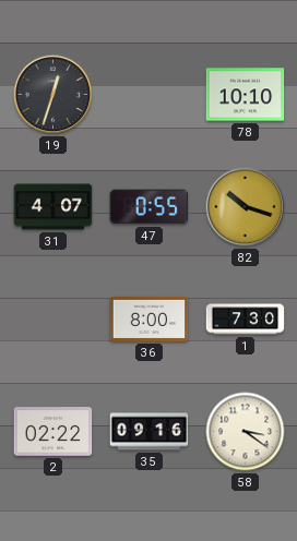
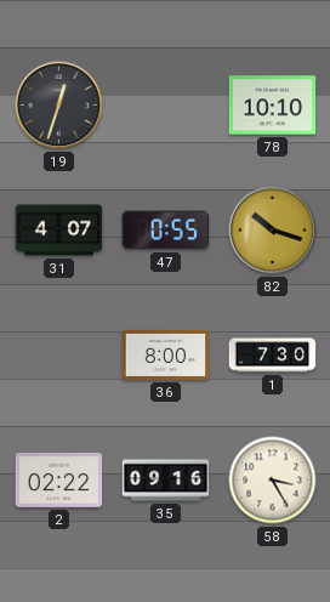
58: 3:21 -> 3:25 (273, 481)
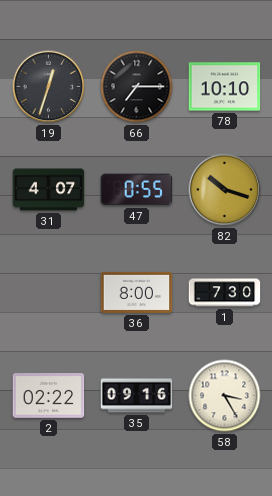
66: none -> 7:15 (137, 87)
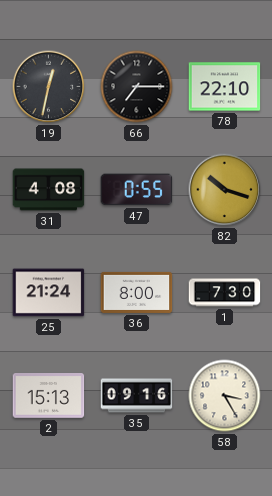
19: 12:33 -> 12:32 (49, 87)
78: 10:10 -> 22:10 (225, 87)
31: 4:07 -> 4:08 (49, 190)
25: none -> 21:24 (49, 293)
2: 02:22 -> 15:13 (49, 396)
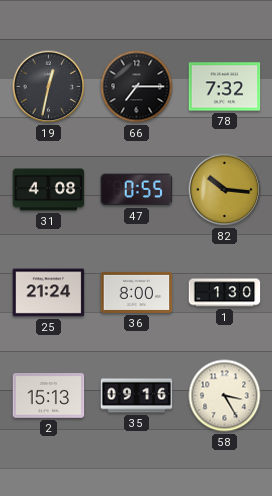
78: 22:10 -> 7:32 (225, 87)
82: 10:18 -> 10:16 (225, 190)
1: 7:30 -> 1:30 (225, 293)
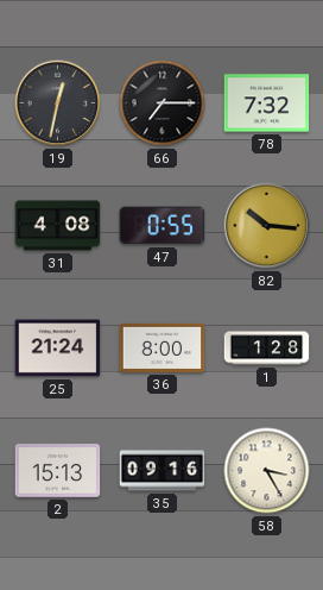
1: 1:30 -> 1:28 (267, 349)
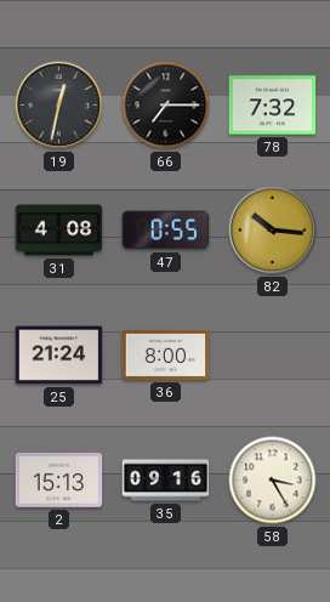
1: 1:28 -> none (267, 349)
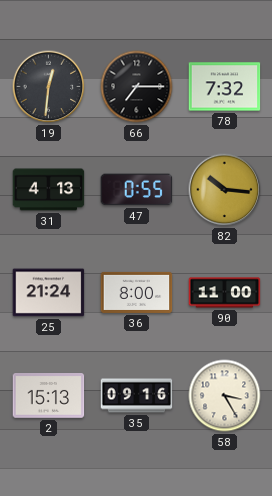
19: 12:32 -> 12:31 (49, 87)
31: 4:08 -> 4:13 (49, 190)
90: none -> 11:00 (225, 293)
